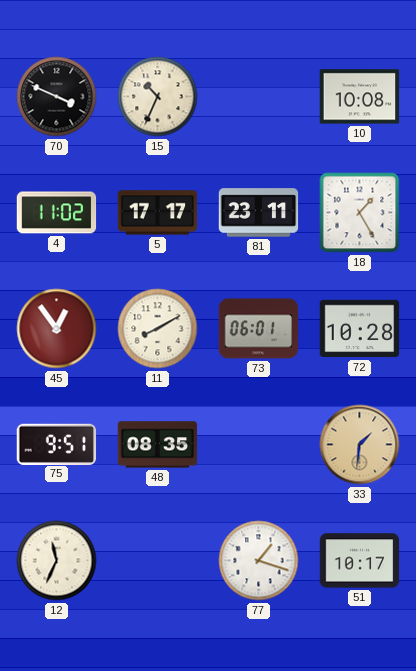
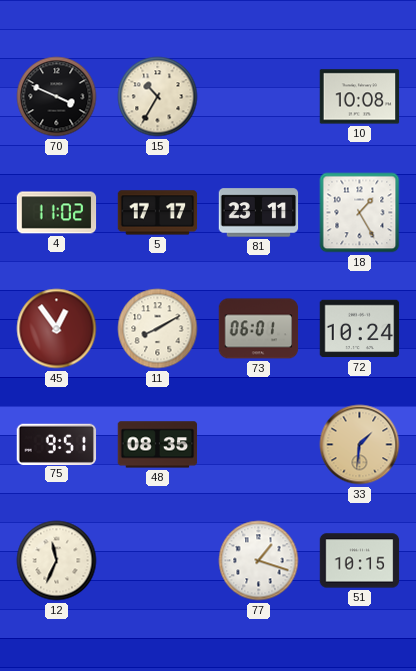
15: 10:34 -> 10:35 (158, 97)
72: 10:28 -> 10:24 (360, 329)
51: 10:17 -> 10:15 (360, 561)
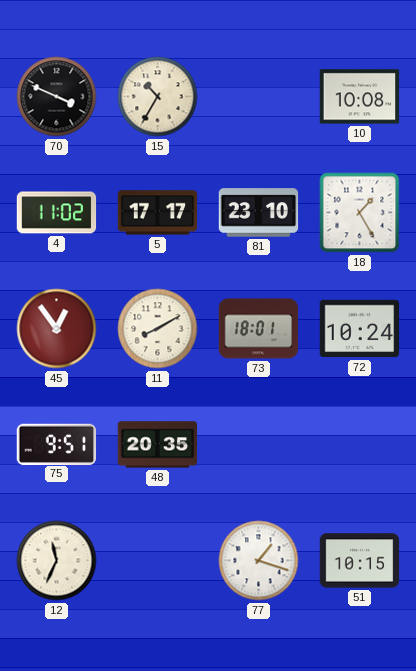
81: 23:11 -> 23:10 (259, 213)
73: 06:01 -> 18:01 (259, 329)
48: 08:35 -> 20:35 (158, 445)
33: 1:31 -> none (360, 445)
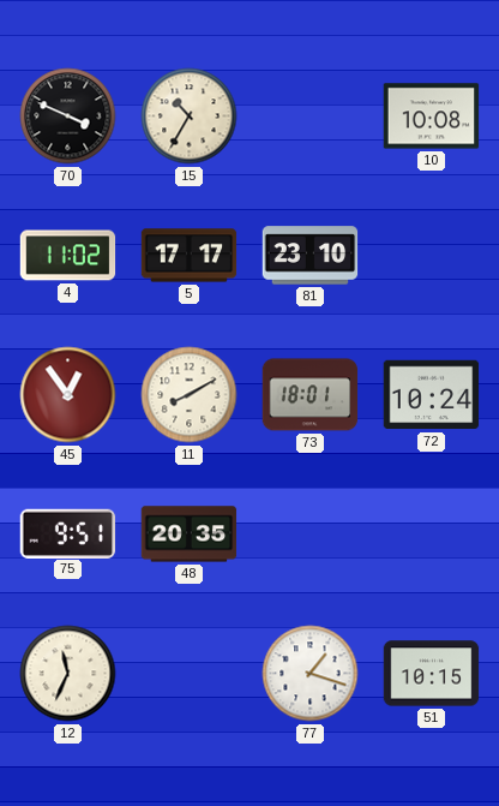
18: 1:25 -> none (360, 213)
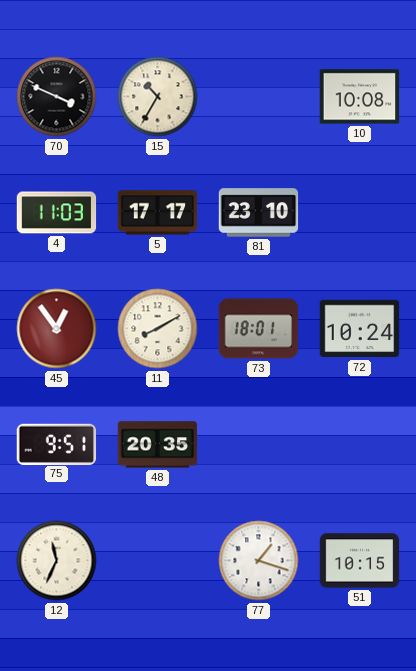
4: 11:02 -> 11:03 (57, 213)
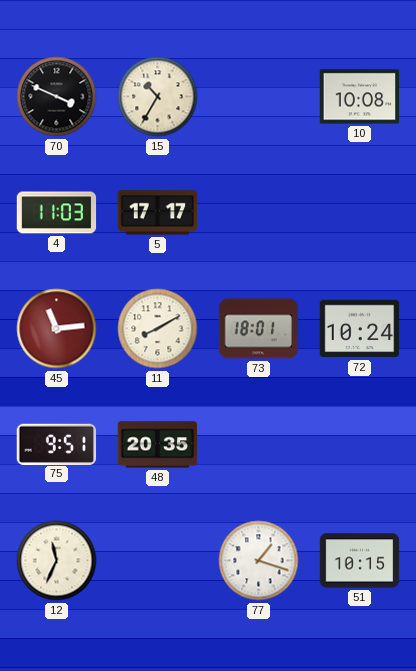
81: 23:10 -> none (259, 213)
45: 12:54 -> 11:14 (57, 329)
